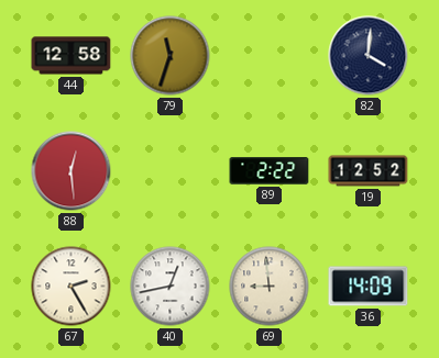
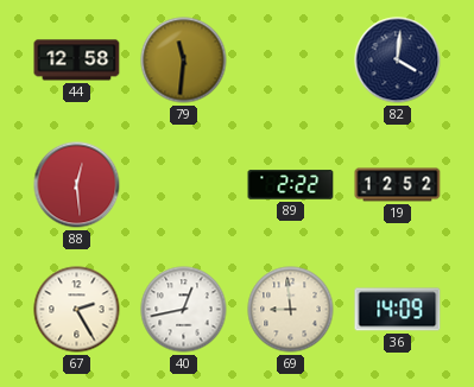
79: 11:33 -> 11:31 (184, 61)
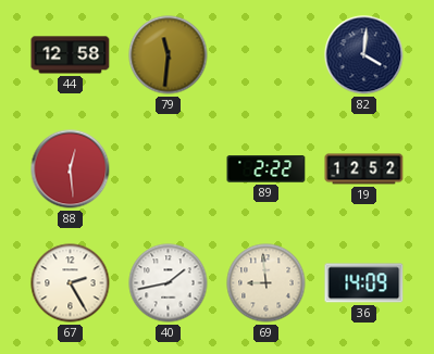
40: 12:43 -> 1:43 (169, 283)
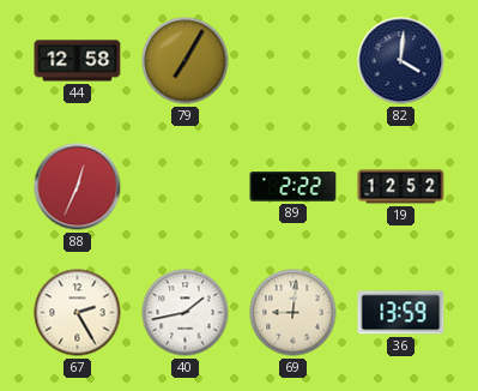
79: 11:31 -> 7:05 (186, 61)
88: 12:29 -> 12:34 (78, 187)
69: 8:59 -> 9:01 (294, 313)
36: 14:09 -> 13:59 (401, 313)
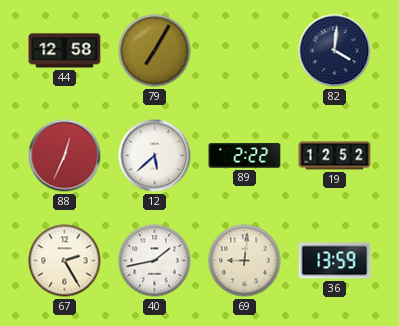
12: none -> 5:38 (155, 156)
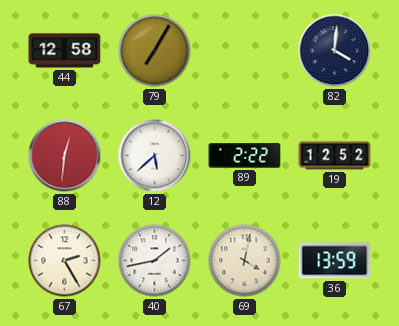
88: 12:34 -> 12:31 (65, 156)
69: 9:01 -> 4:02 (245, 261)
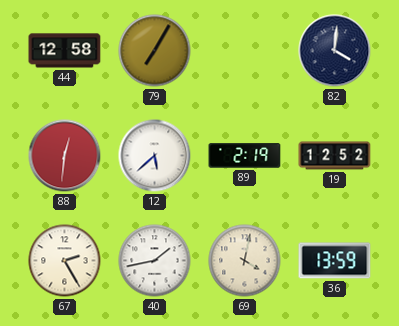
89: 2:22 -> 2:19 (245, 156)
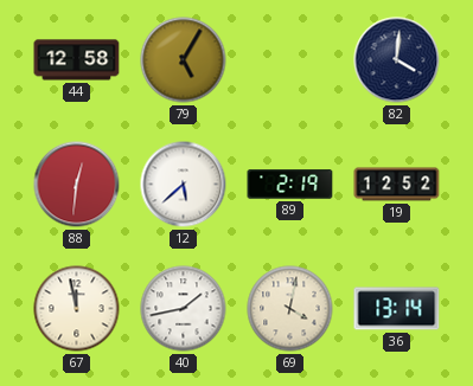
79: 7:05 -> 5:05 (184, 60)
67: 2:25 -> 11:58 (77, 309)
36: 13:59 -> 13:14 (397, 309)
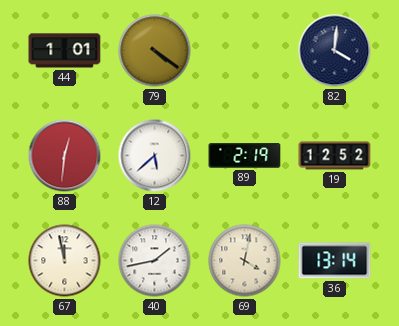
44: 12:58 -> 1:01 (65, 51)
79: 5:05 -> 4:21 (155, 51)
